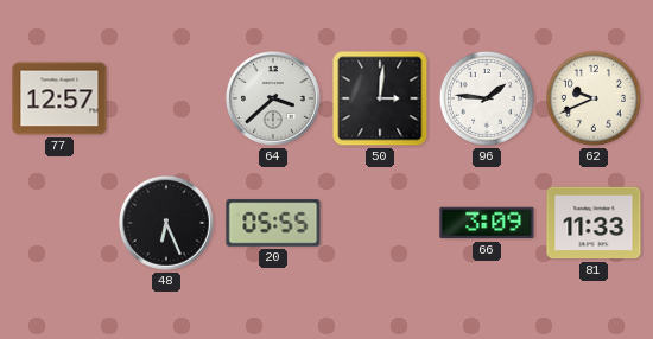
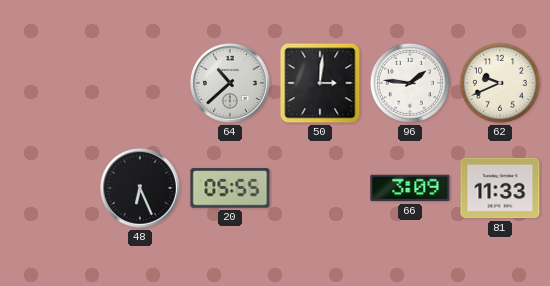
77: 12:57 -> none (59, 98)
64: 3:38 -> 10:38 (230, 83)
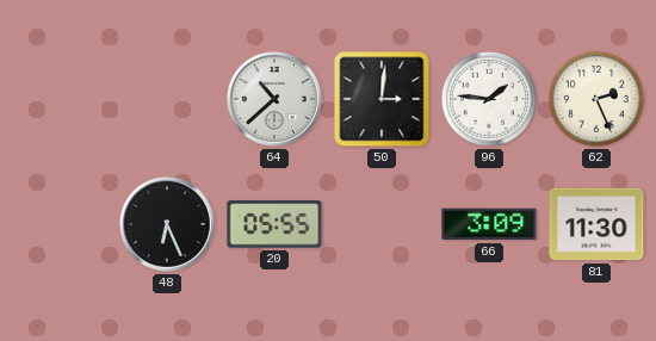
62: 9:41 -> 2:26 (596, 99)
81: 11:33 -> 11:30 (596, 224)
